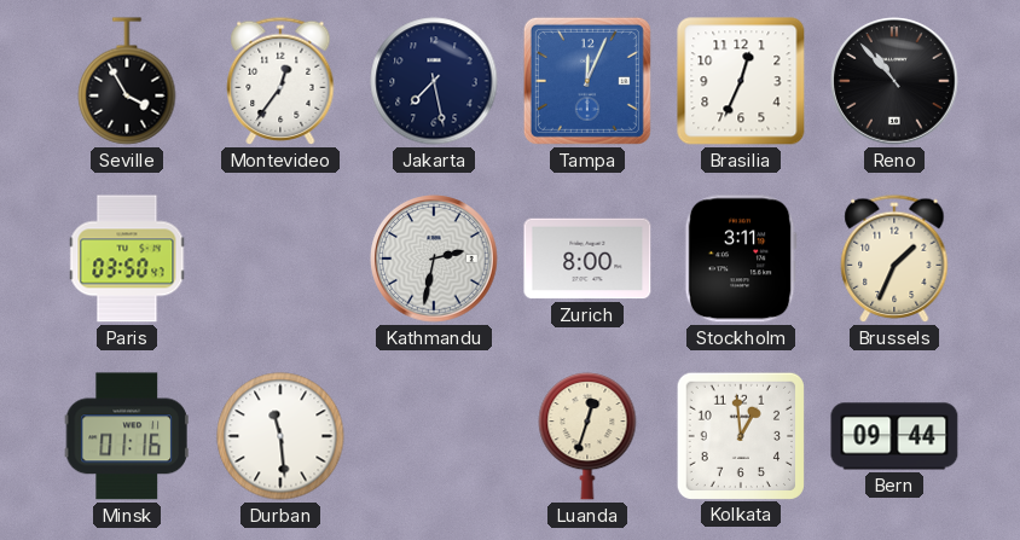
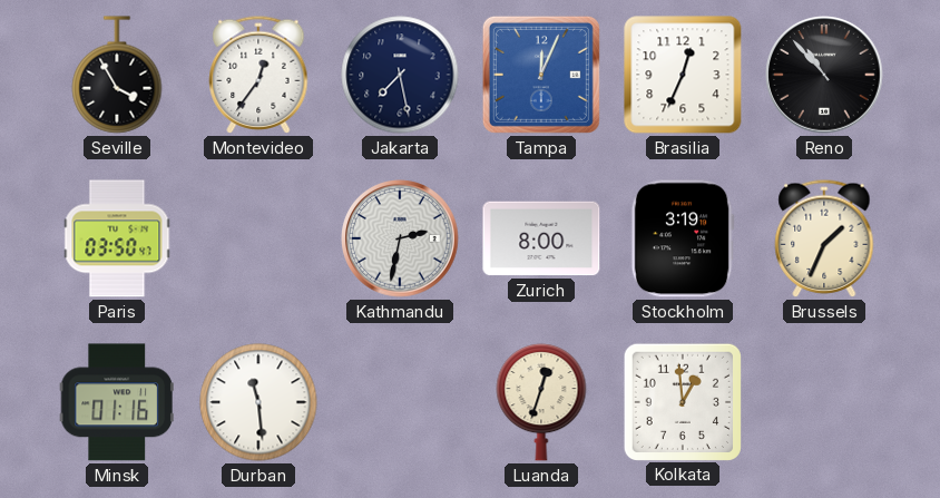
Stockholm: 3:11 -> 3:19 (683, 238)
Bern: 09:44 -> none (894, 436)
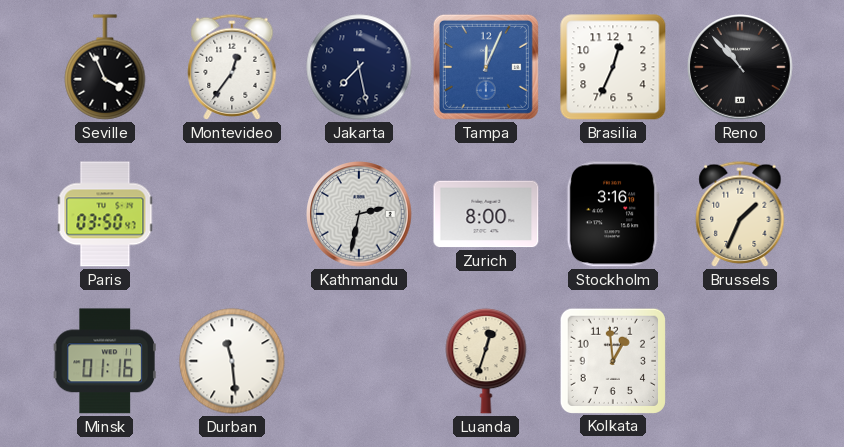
Seville: 3:55 -> 3:56 (105, 67)
Stockholm: 3:19 -> 3:16 (613, 214)
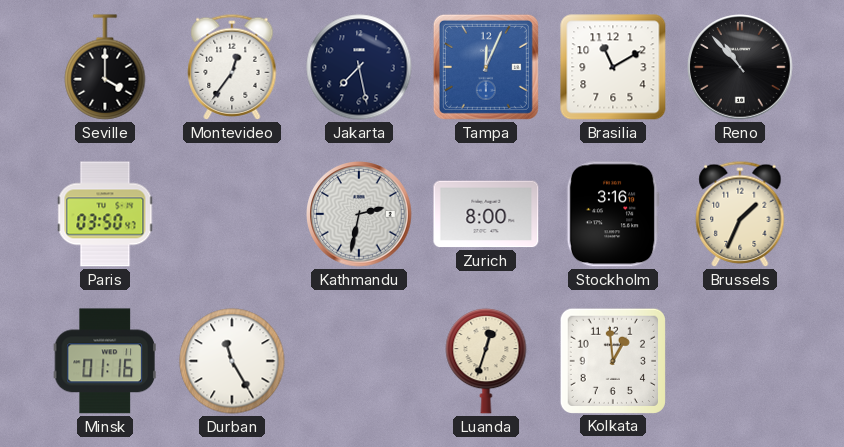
Seville: 3:56 -> 4:00 (105, 67)
Brasilia: 12:34 -> 11:10 (613, 67)
Durban: 11:29 -> 11:25 (232, 361)
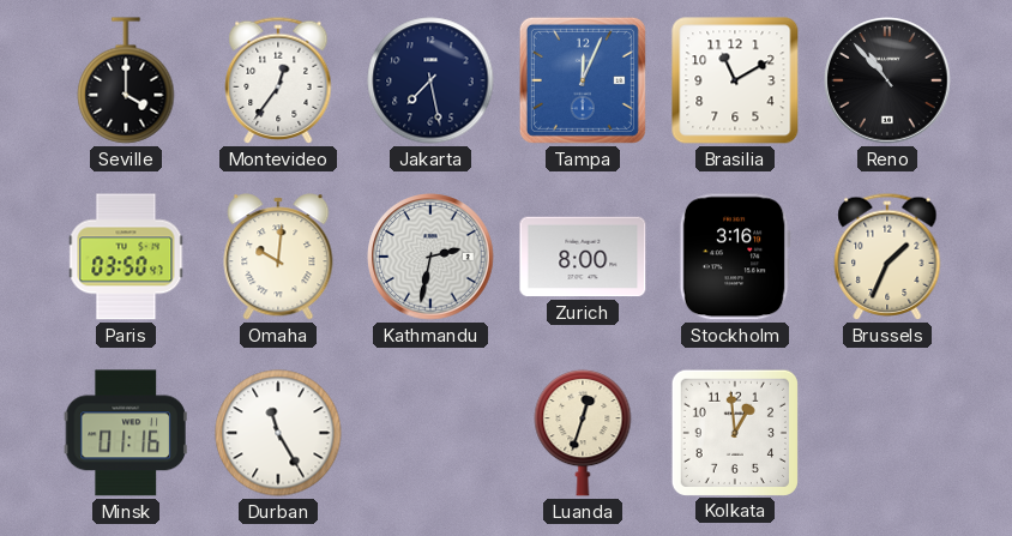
Omaha: none -> 10:01 (278, 257)
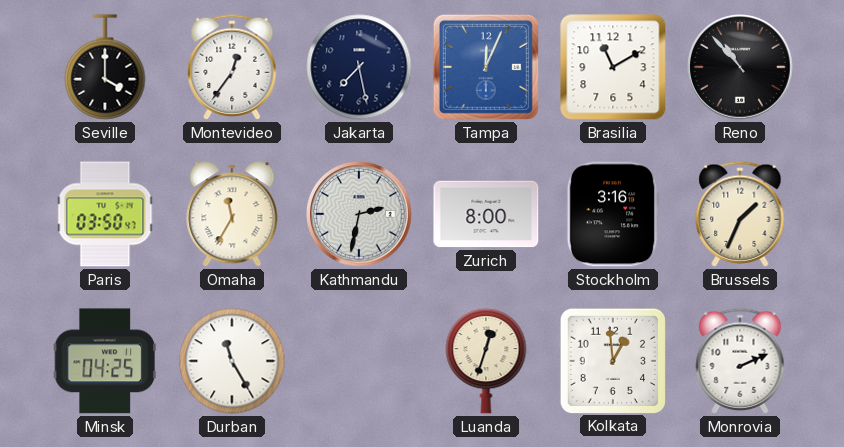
Omaha: 10:01 -> 11:35 (232, 214)
Minsk: 01:16 -> 04:25 (105, 361)
Monrovia: none -> 2:11 (740, 361)
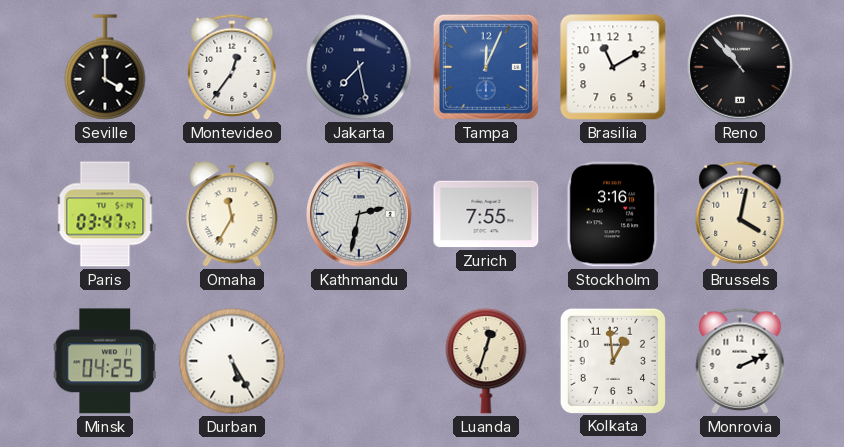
Paris: 03:50 -> 03:47 (105, 214)
Zurich: 8:00 -> 7:55 (486, 214)
Brussels: 1:34 -> 4:02 (740, 214)
Durban: 11:25 -> 5:25 (232, 361)
